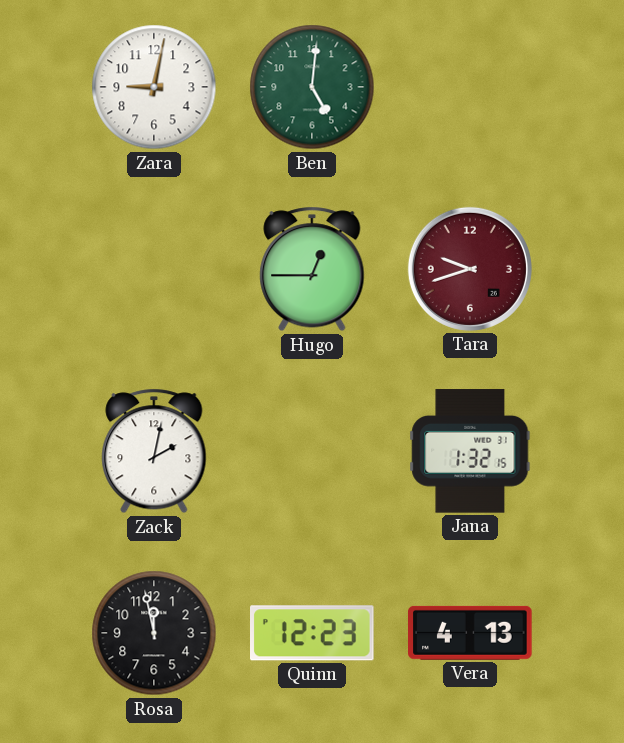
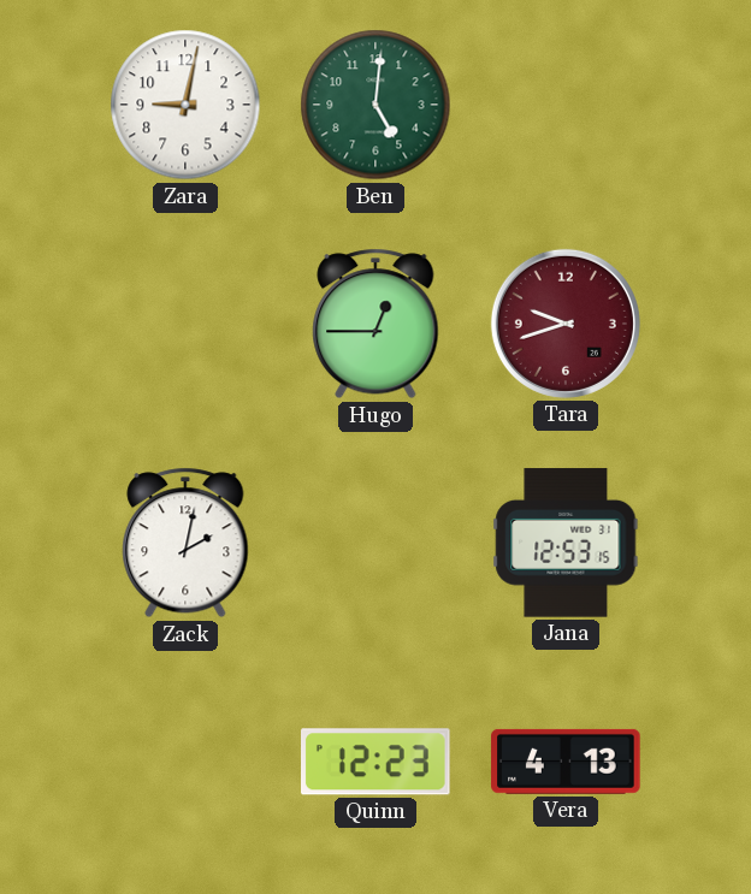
Jana: 1:32 -> 12:53 (566, 543)
Rosa: 11:58 -> none (154, 633)
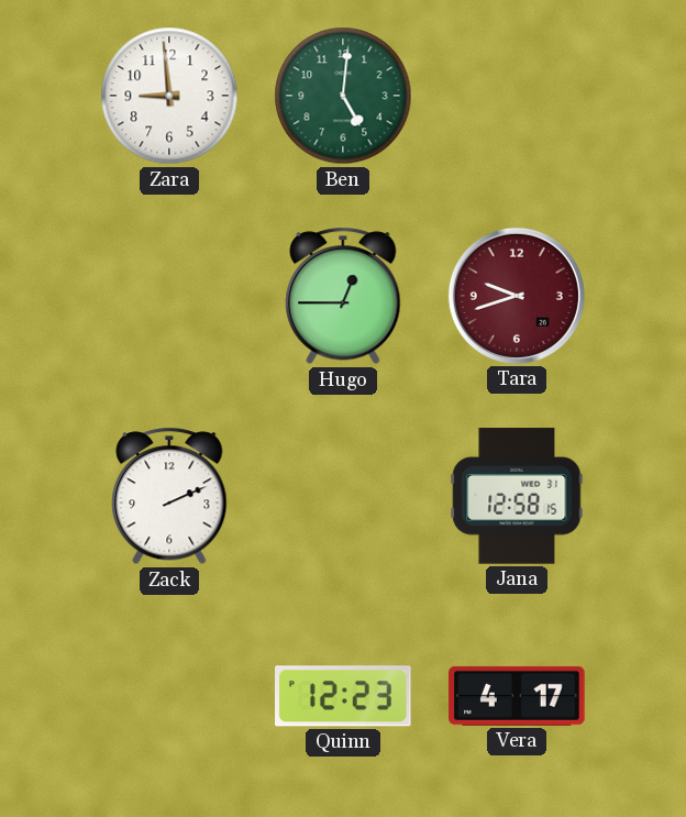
Zara: 9:02 -> 8:59 (169, 96)
Zack: 2:02 -> 2:11 (169, 496)
Jana: 12:53 -> 12:58 (517, 496)
Vera: 4:13 -> 4:17 (517, 696)
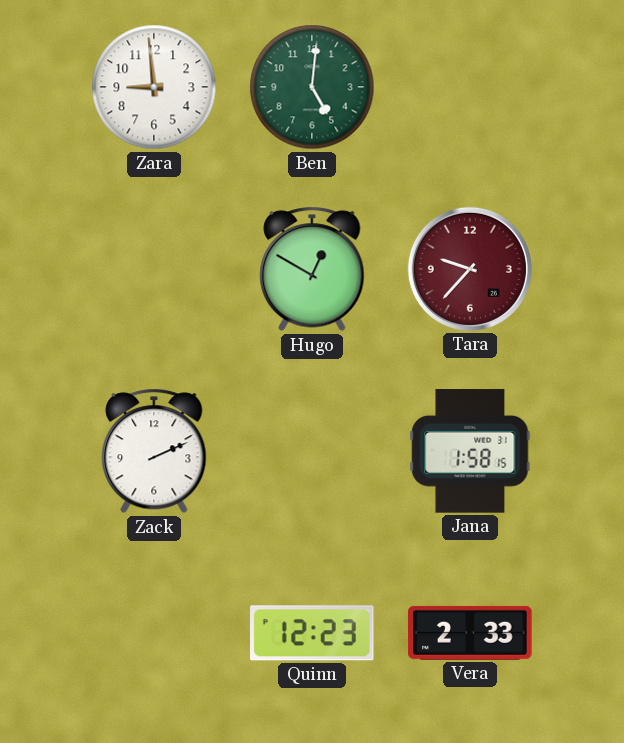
Hugo: 12:45 -> 12:50 (312, 269)
Tara: 9:42 -> 9:37 (470, 269)
Jana: 12:58 -> 1:58 (470, 451)
Vera: 4:17 -> 2:33 (470, 633)
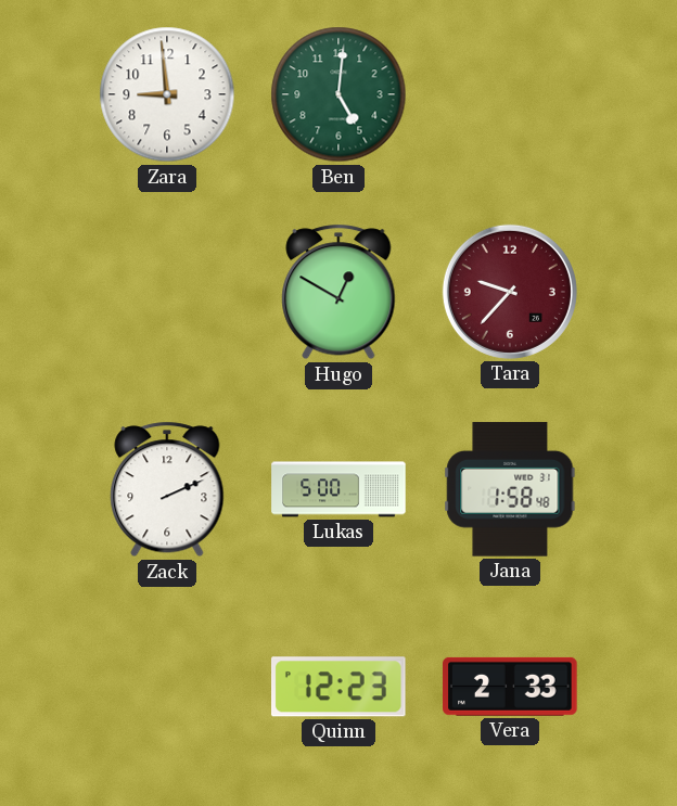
Lukas: none -> 5:00 (338, 489)
Jana: 1:58:15 -> 1:58:48 (510, 489)
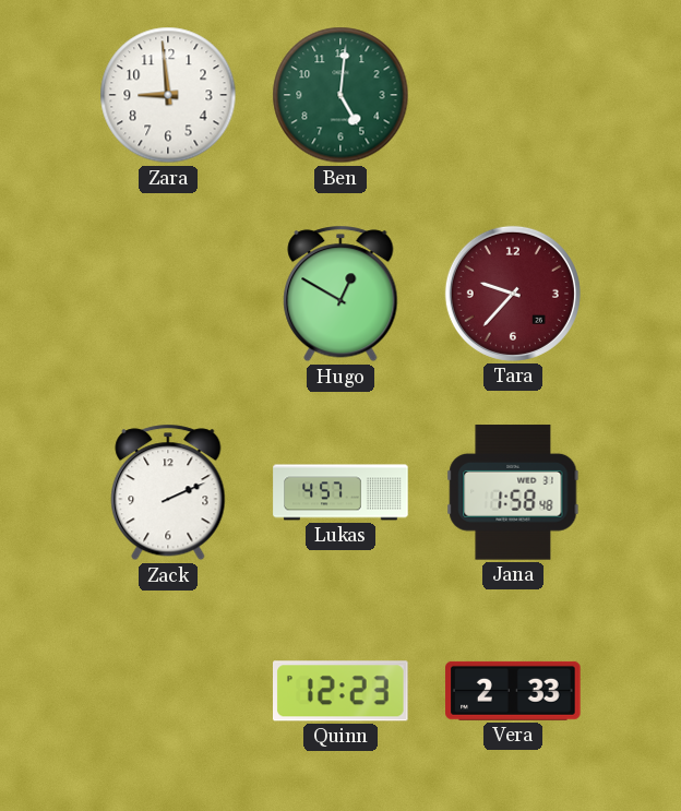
Lukas: 5:00 -> 4:57 (340, 492)
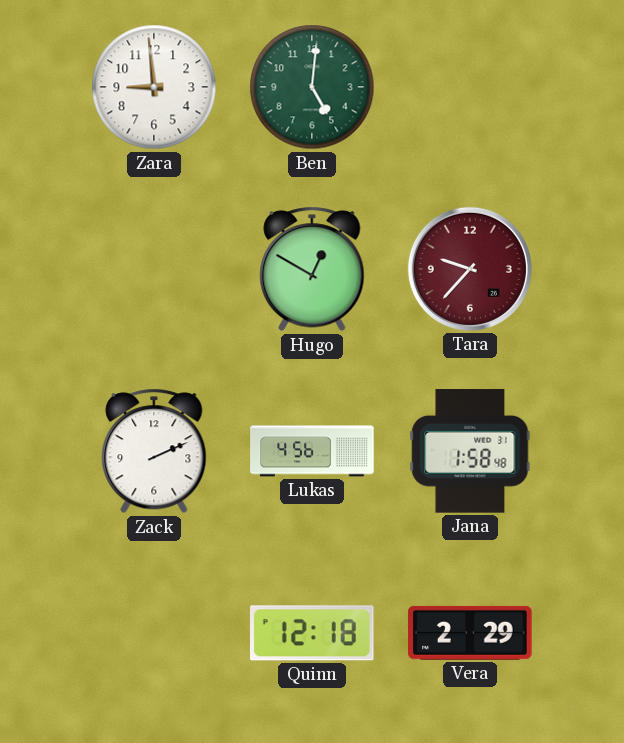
Lukas: 4:57 -> 4:56 (312, 451)
Quinn: 12:23 -> 12:18 (313, 633)
Vera: 2:33 -> 2:29 (470, 633)
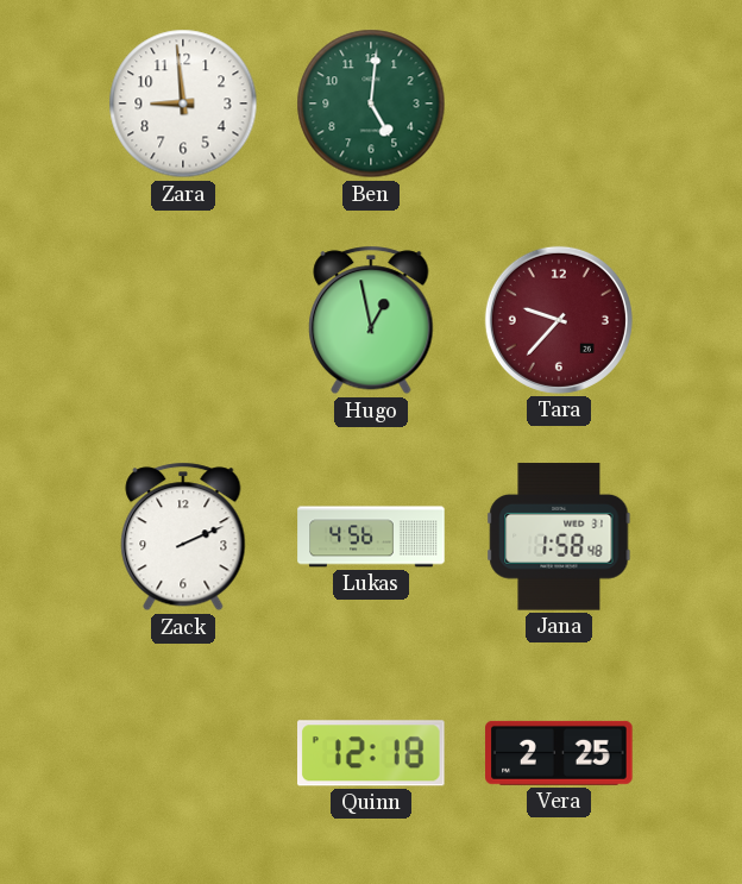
Hugo: 12:50 -> 12:58 (371, 320)
Vera: 2:29 -> 2:25 (559, 753)
